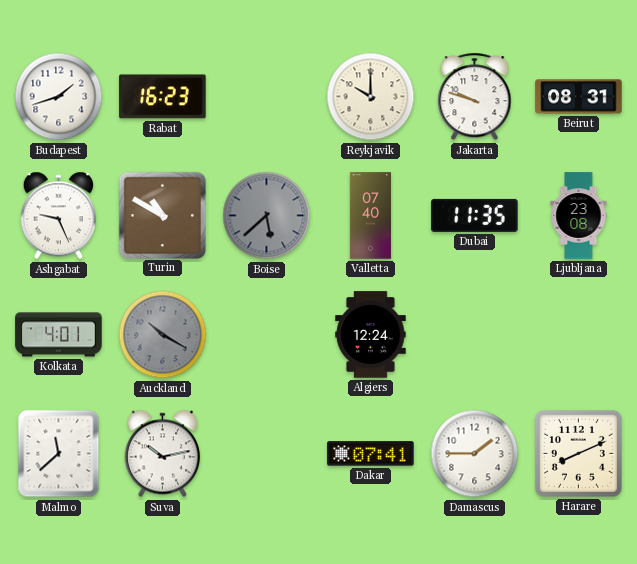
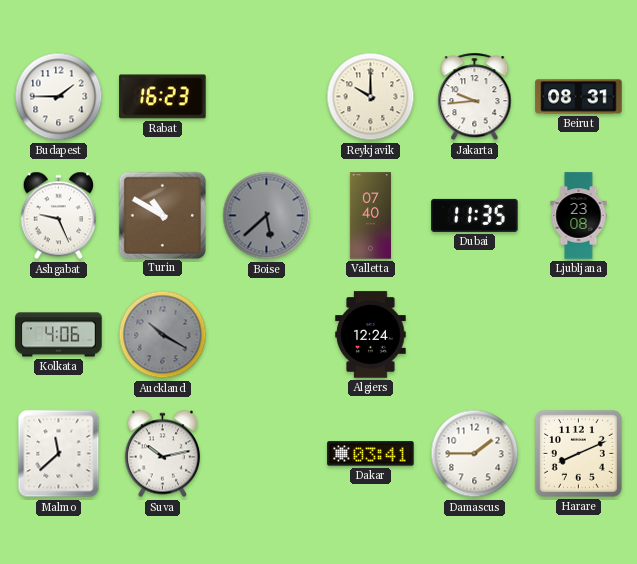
Budapest: 1:42 -> 1:45 (59, 97)
Jakarta: 9:48 -> 9:44 (475, 97)
Kolkata: 4:01 -> 4:06 (59, 335)
Dakar: 07:41 -> 03:41 (371, 454)
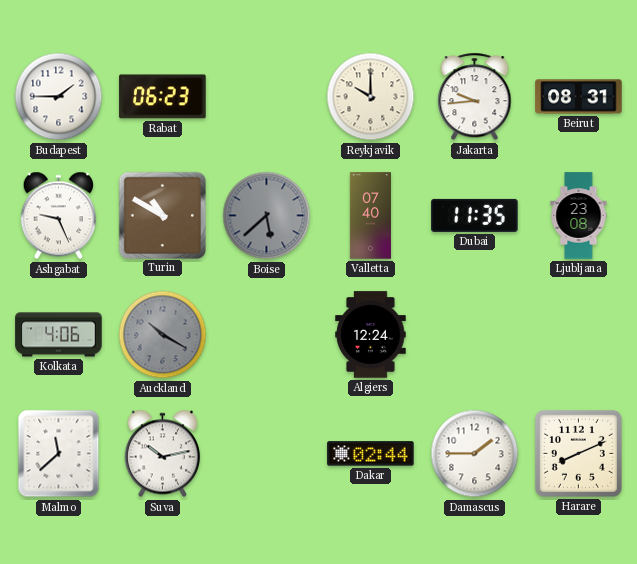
Rabat: 16:23 -> 06:23 (163, 97)
Dakar: 03:41 -> 02:44 (371, 454)
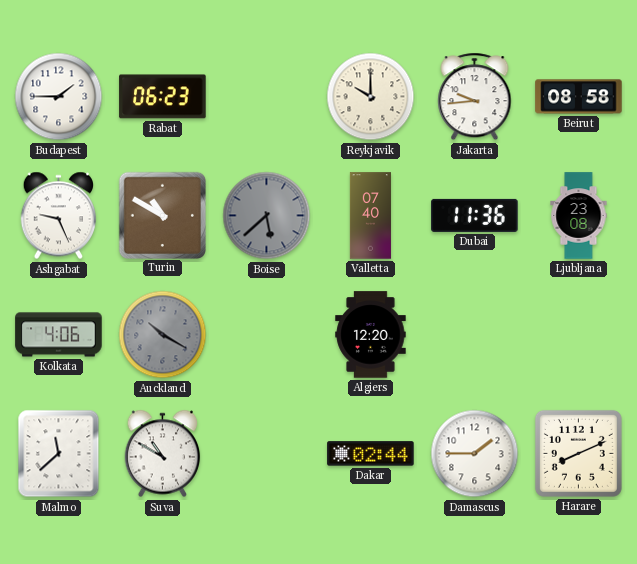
Beirut: 08:31 -> 08:58 (579, 97)
Dubai: 11:35 -> 11:36 (475, 215)
Algiers: 12:24 -> 12:20 (371, 335)
Suva: 10:13 -> 10:50 (163, 454)
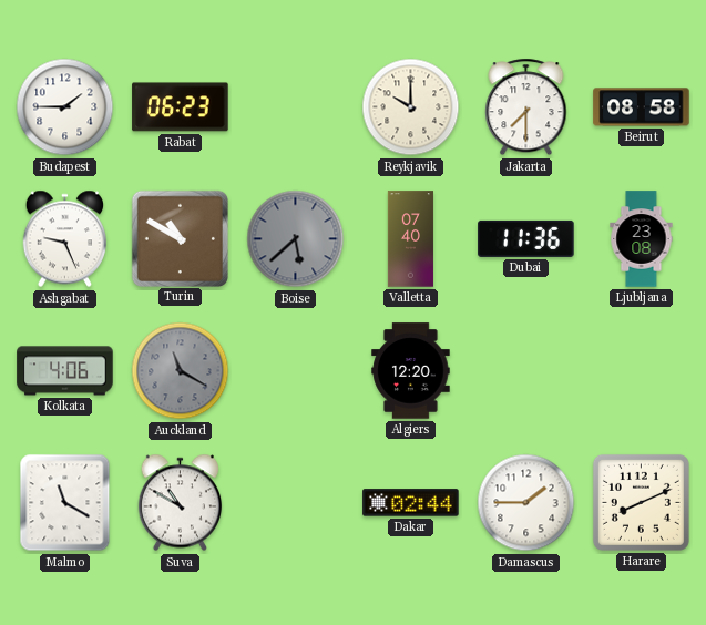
Jakarta: 9:44 -> 7:30 (526, 107)
Auckland: 10:20 -> 11:20 (181, 371)
Malmo: 11:38 -> 11:20 (65, 503)
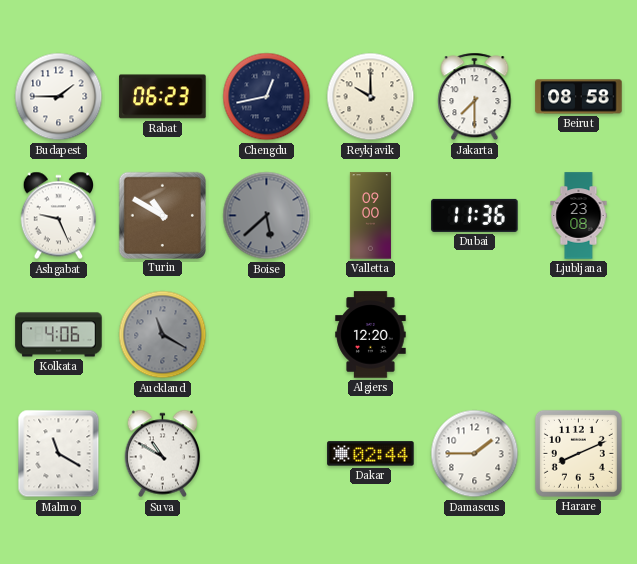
Chengdu: none -> 12:43 (267, 97)
Valletta: 07:40 -> 09:00 (370, 216)
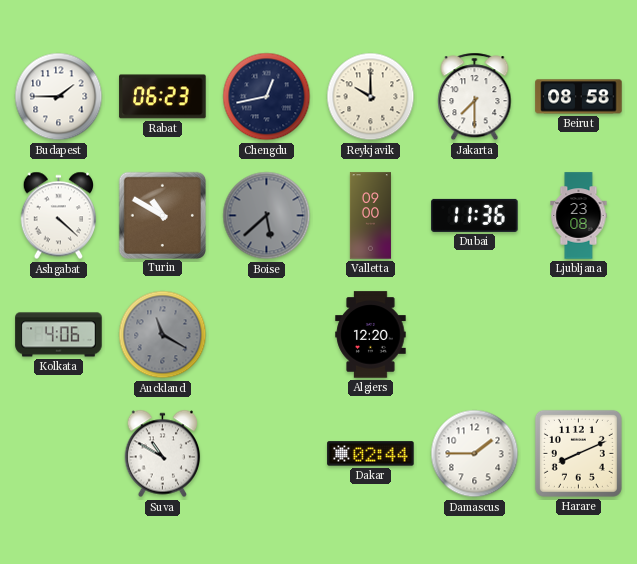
Ashgabat: 9:26 -> 4:22 (59, 216)
Malmo: 11:20 -> none (59, 454)
